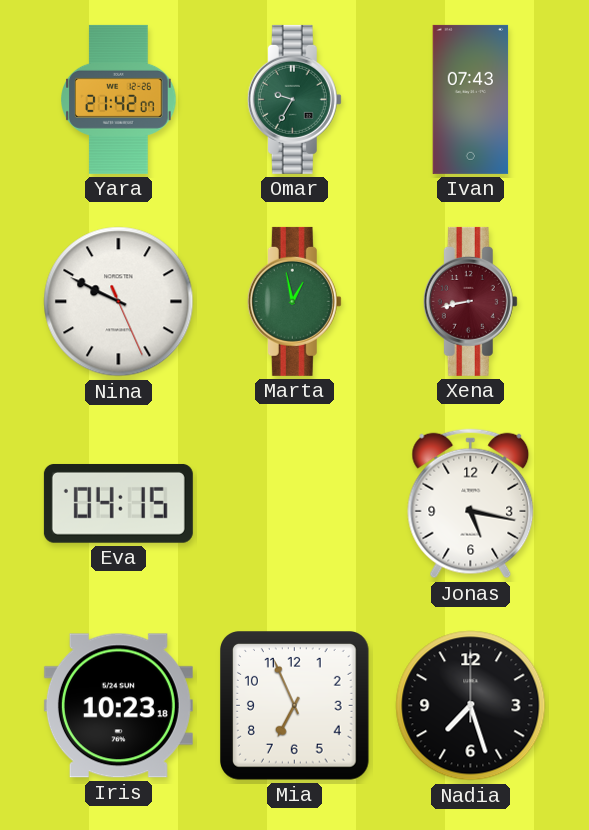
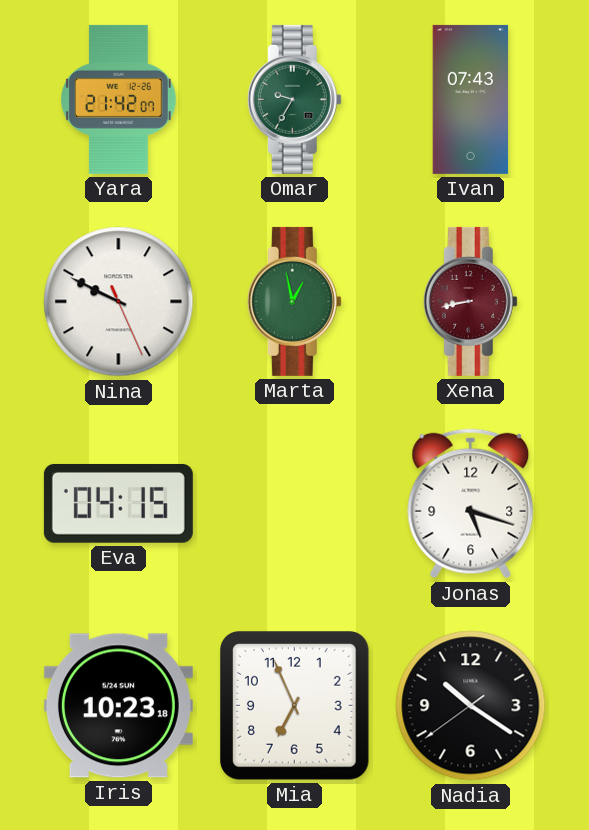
Jonas: 5:17 -> 5:18 (471, 504)
Nadia: 7:27 -> 10:20 (471, 706)
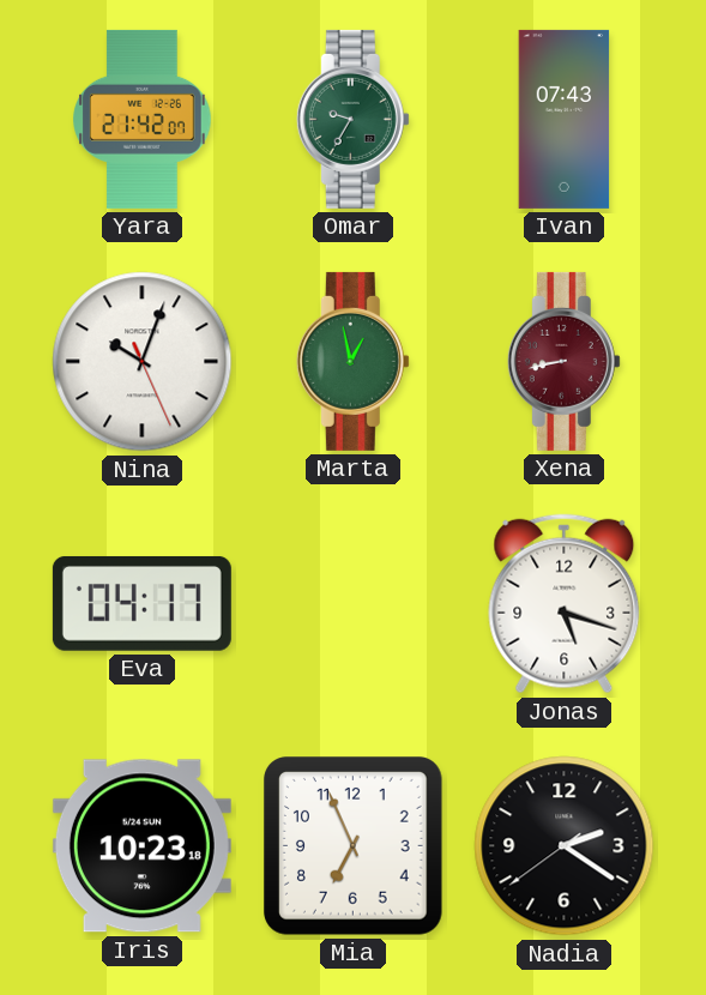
Nina: 9:49 -> 10:03 (143, 362)
Eva: 04:15 -> 04:17 (141, 603)
Nadia: 10:20 -> 2:20 (565, 846)
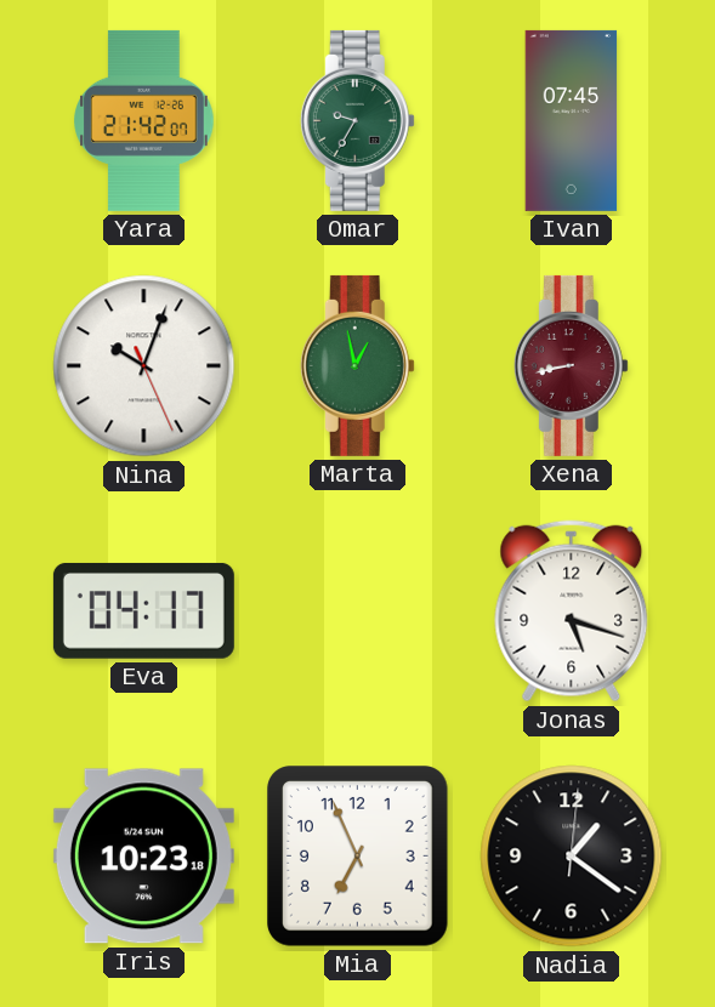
Ivan: 07:43 -> 07:45 (572, 120)
Nadia: 2:20 -> 1:21 (572, 857)
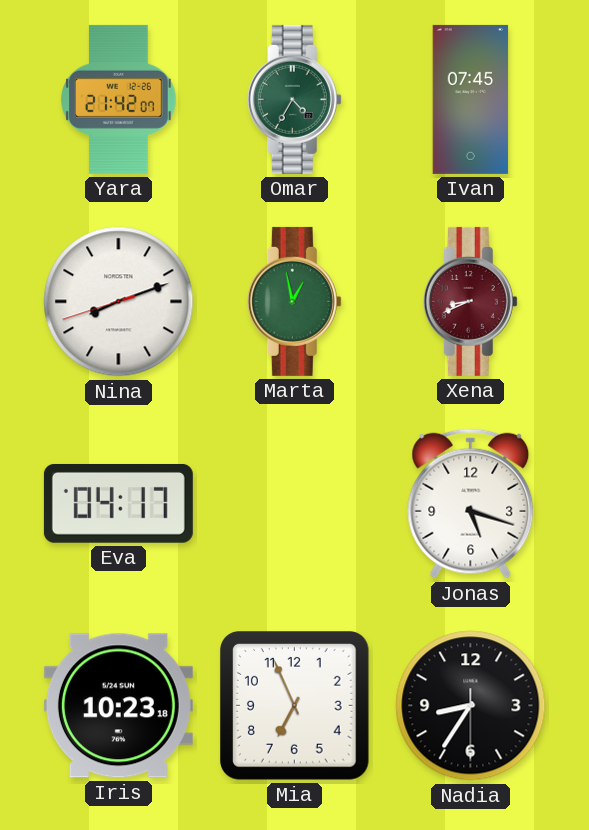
Omar: 9:35 -> 4:35 (294, 99)
Nina: 10:03 -> 8:11 (119, 302)
Xena: 8:43 -> 8:41 (470, 301)
Nadia: 1:21 -> 8:35 (471, 706)
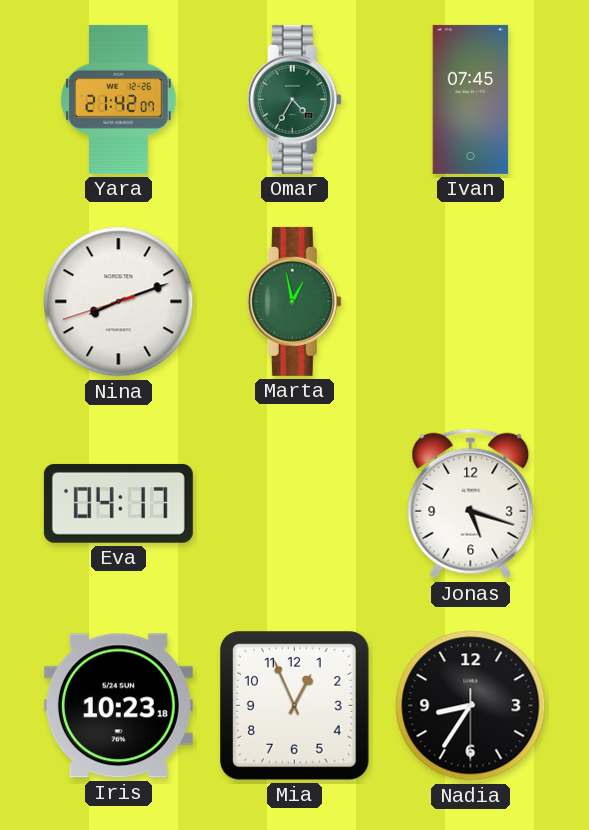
Xena: 8:41 -> none (470, 301)
Mia: 6:56 -> 12:56 (295, 706)
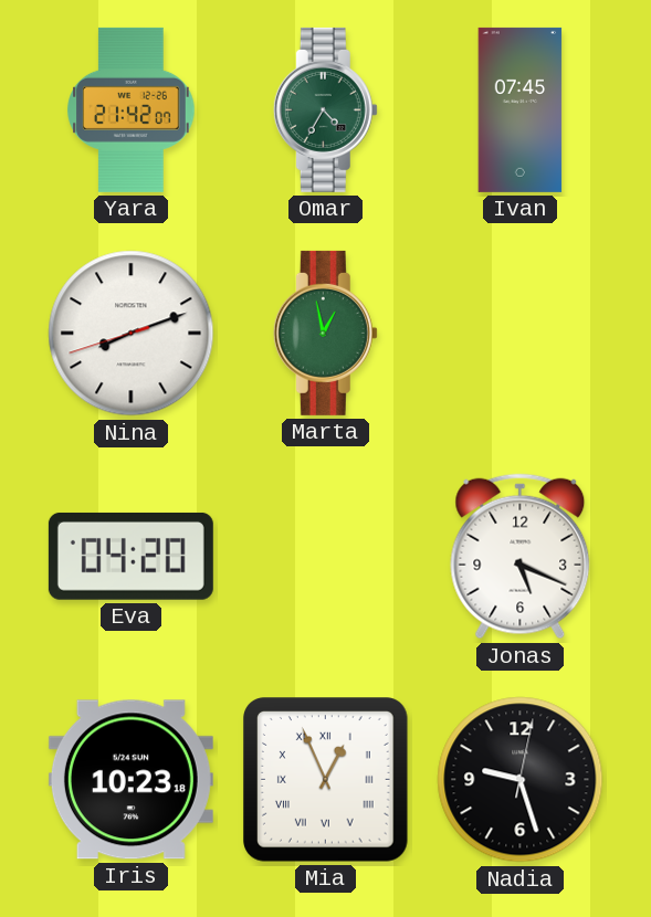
Eva: 04:17 -> 04:20 (130, 556)
Jonas: 5:18 -> 5:19 (521, 557)
Mia numerals: Arabic -> Roman (326, 780)
Nadia: 8:35 -> 9:27 (521, 780)
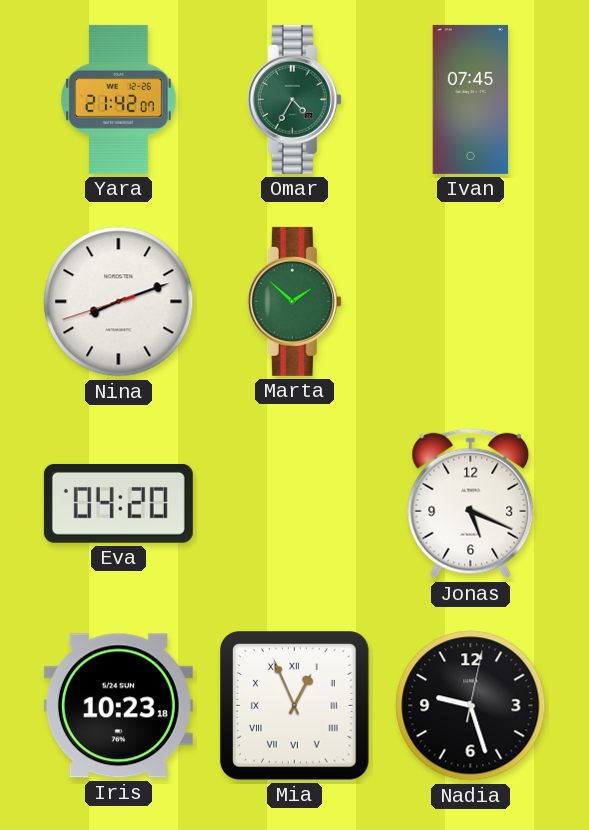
Marta: 12:58 -> 1:52 (294, 301)
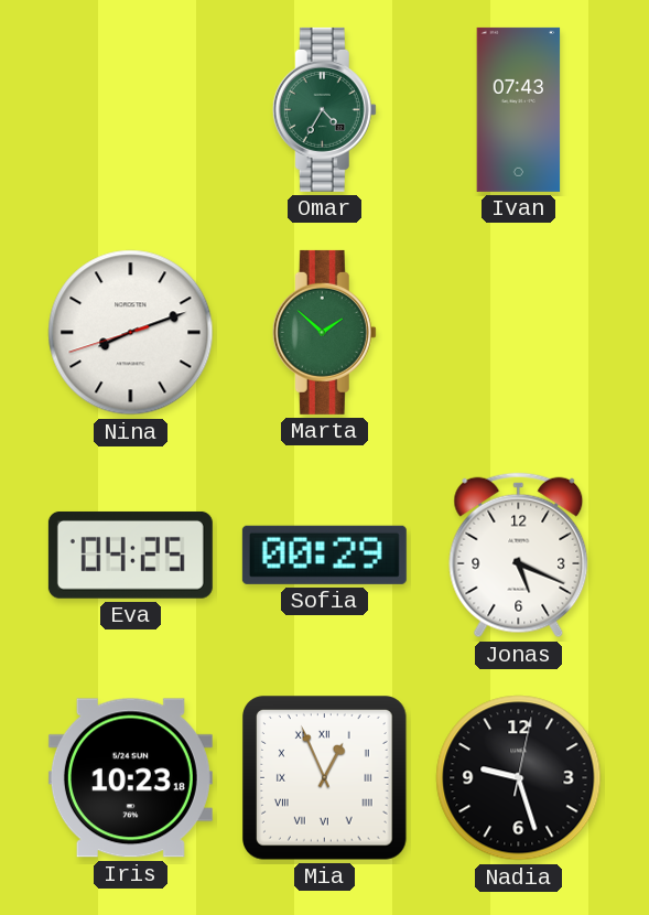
Yara: 21:42 -> none (119, 99)
Ivan: 07:45 -> 07:43 (519, 109)
Eva: 04:20 -> 04:25 (130, 555)
Sofia: none -> 00:29 (324, 555)
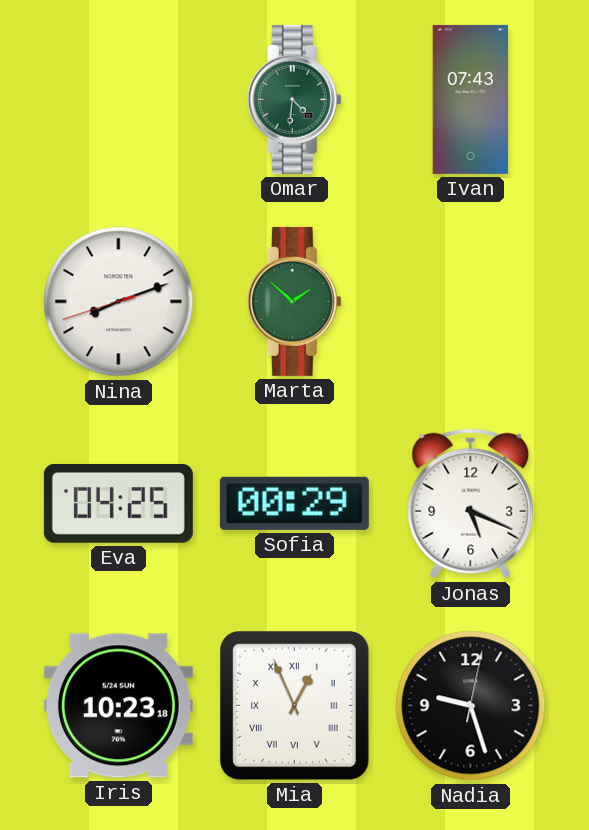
Omar: 4:35 -> 4:31 (294, 99)
